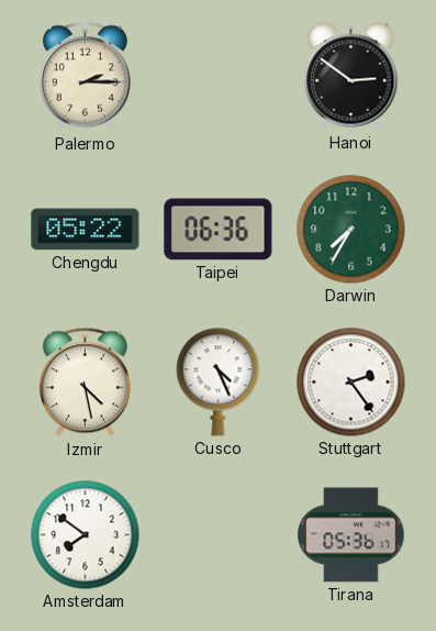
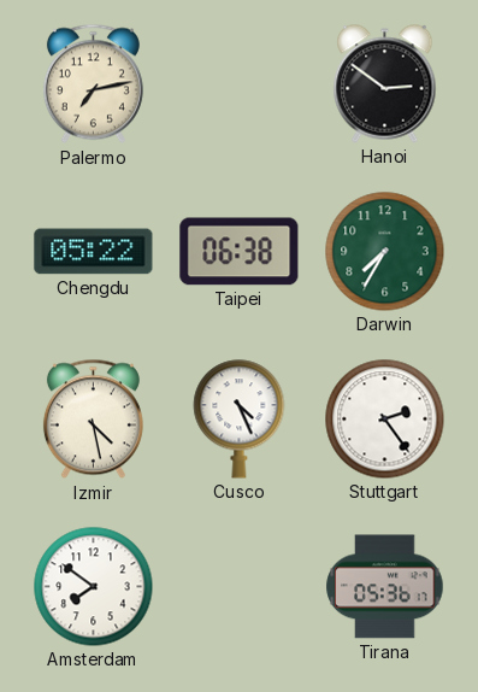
Palermo: 2:15 -> 7:13 (93, 84)
Taipei: 06:36 -> 06:38 (240, 252)
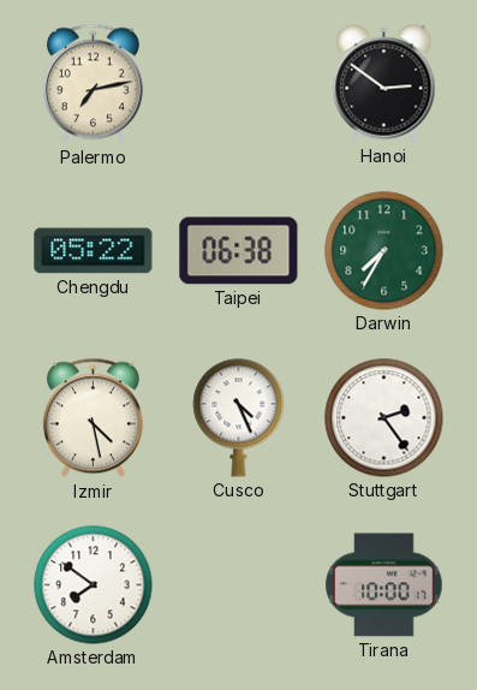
Tirana: 05:36 -> 10:00 (384, 585)
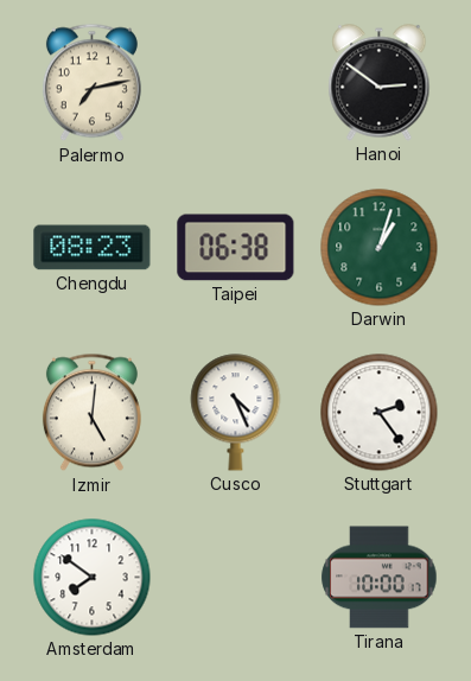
Chengdu: 05:22 -> 08:23 (93, 248)
Darwin: 7:35 -> 1:03 (380, 248)
Izmir: 4:28 -> 5:01 (91, 413)
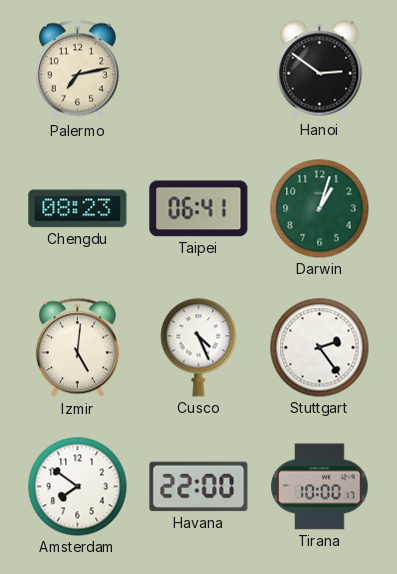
Taipei: 06:38 -> 06:41 (199, 209)
Havana: none -> 22:00 (199, 487)
